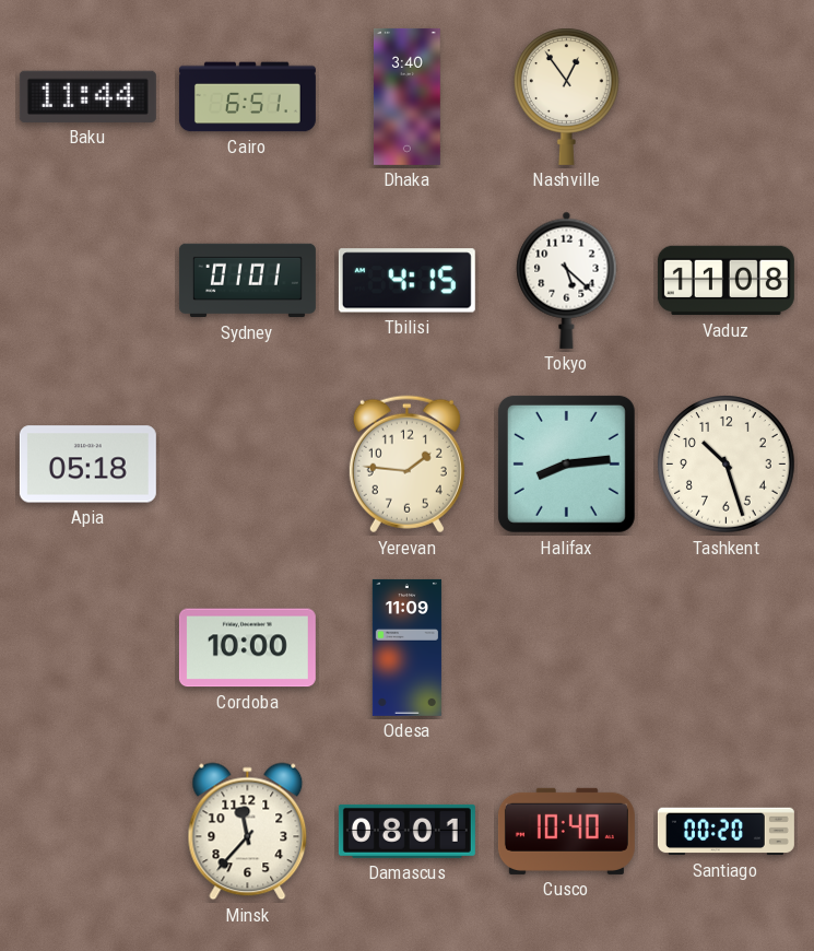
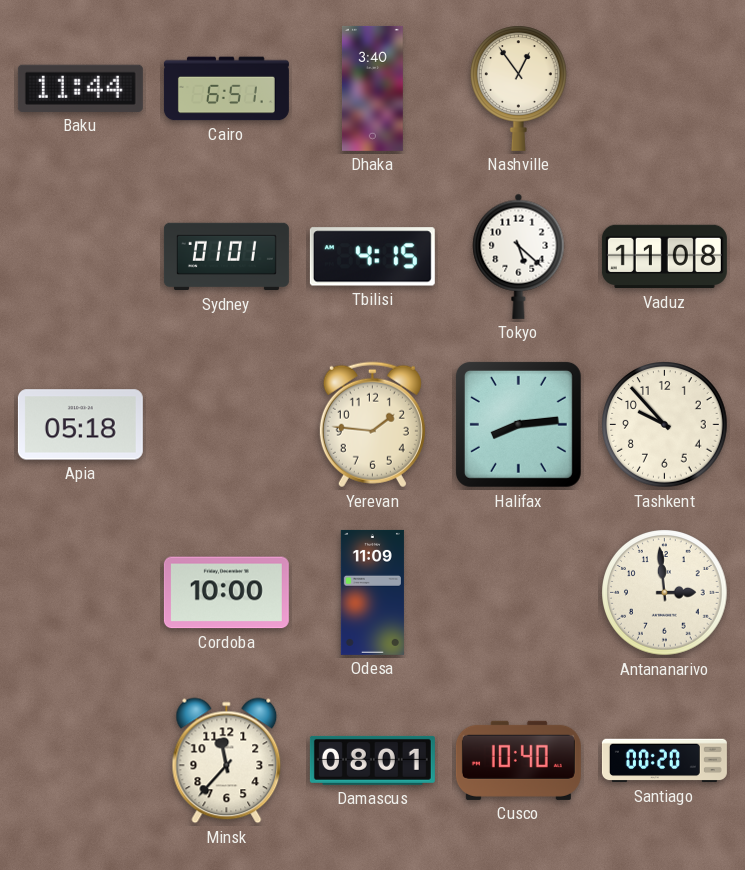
Tashkent: 10:27 -> 9:53 (665, 425)
Antananarivo: none -> 2:59 (665, 593)
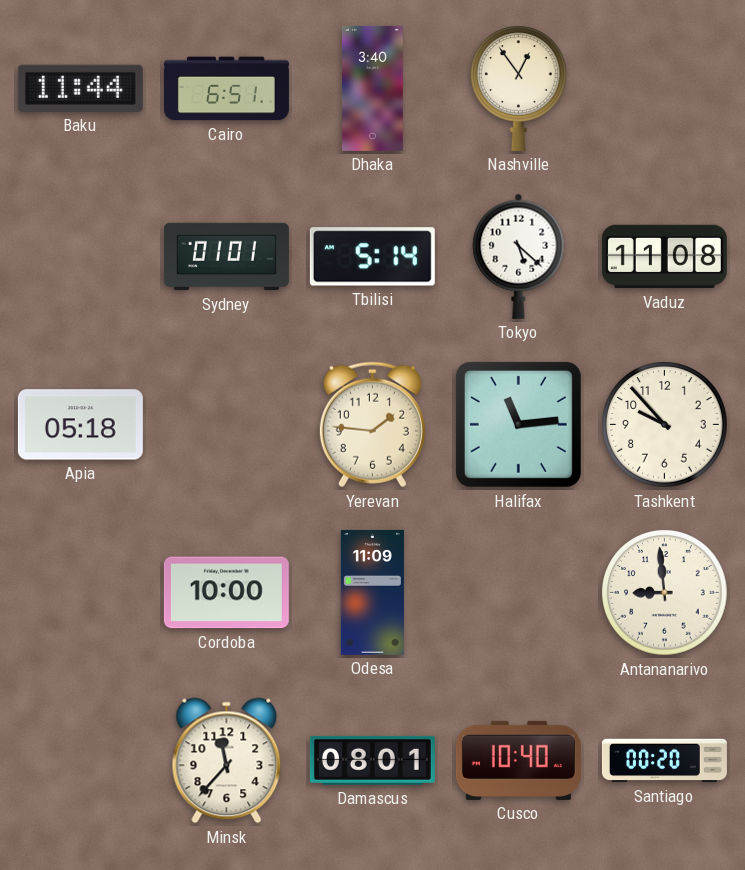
Tbilisi: 4:15 -> 5:14 (372, 257)
Halifax: 8:14 -> 11:14 (518, 424)
Antananarivo: 2:59 -> 8:59 (665, 593)
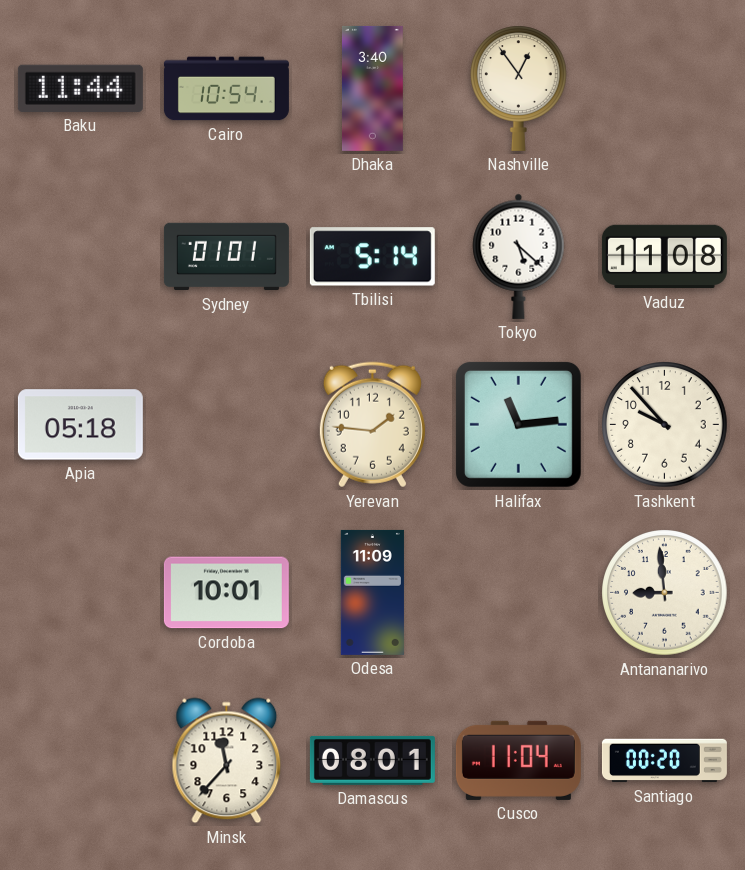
Cairo: 6:51 -> 10:54 (226, 89)
Cordoba: 10:00 -> 10:01 (226, 593)
Cusco: 10:40 -> 11:04 (518, 760)
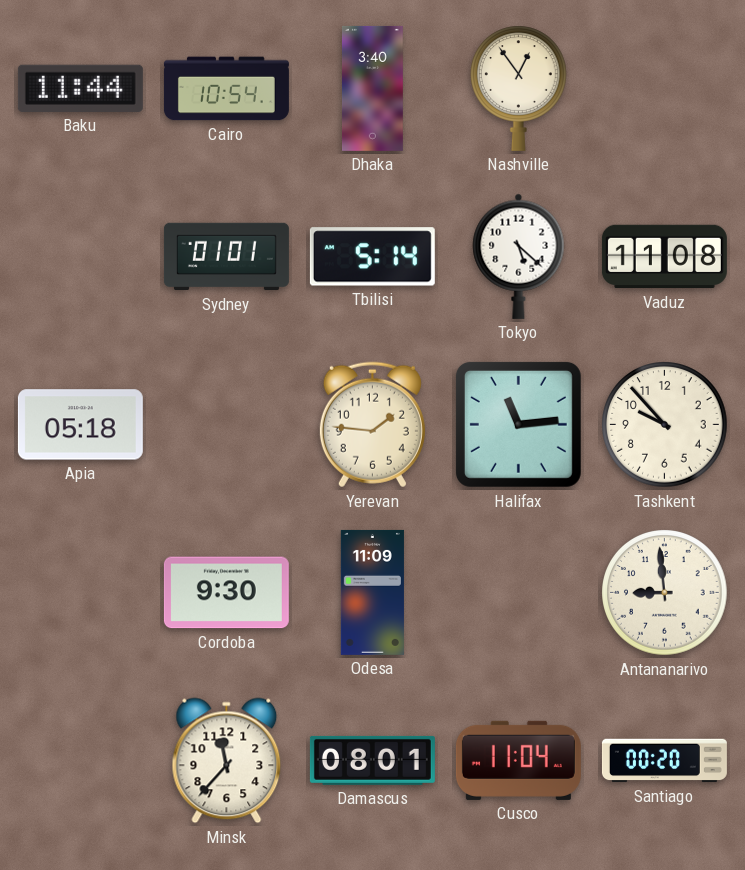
Cordoba: 10:01 -> 9:30 (226, 593)
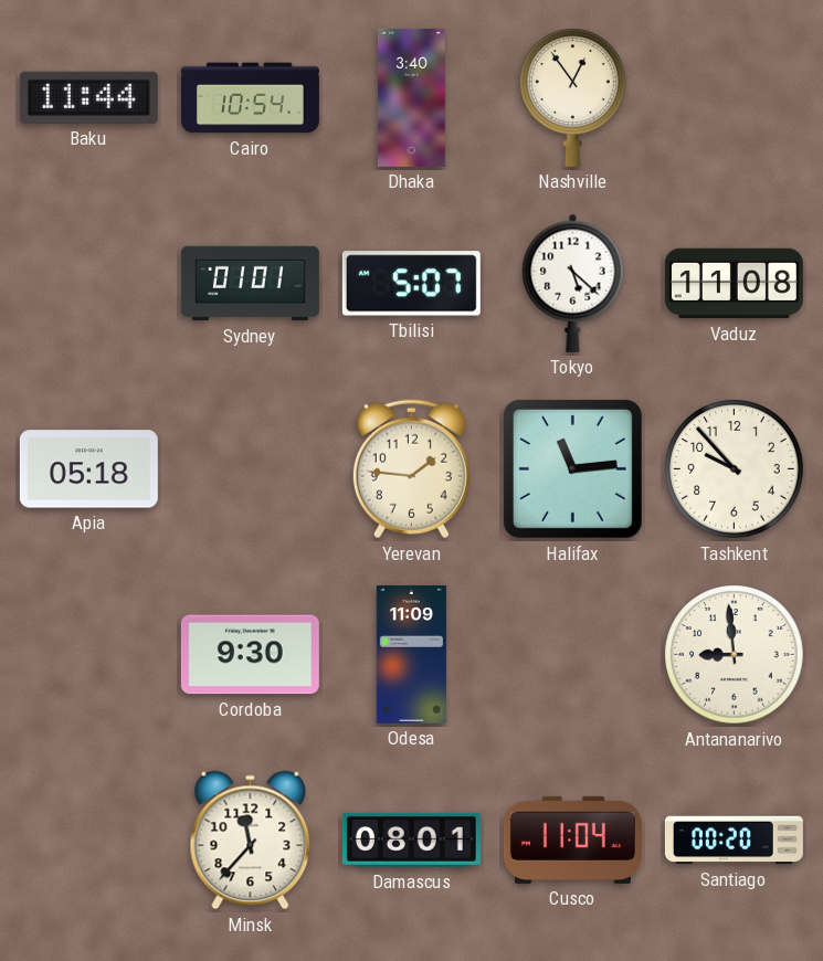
Tbilisi: 5:14 -> 5:07 (411, 284)
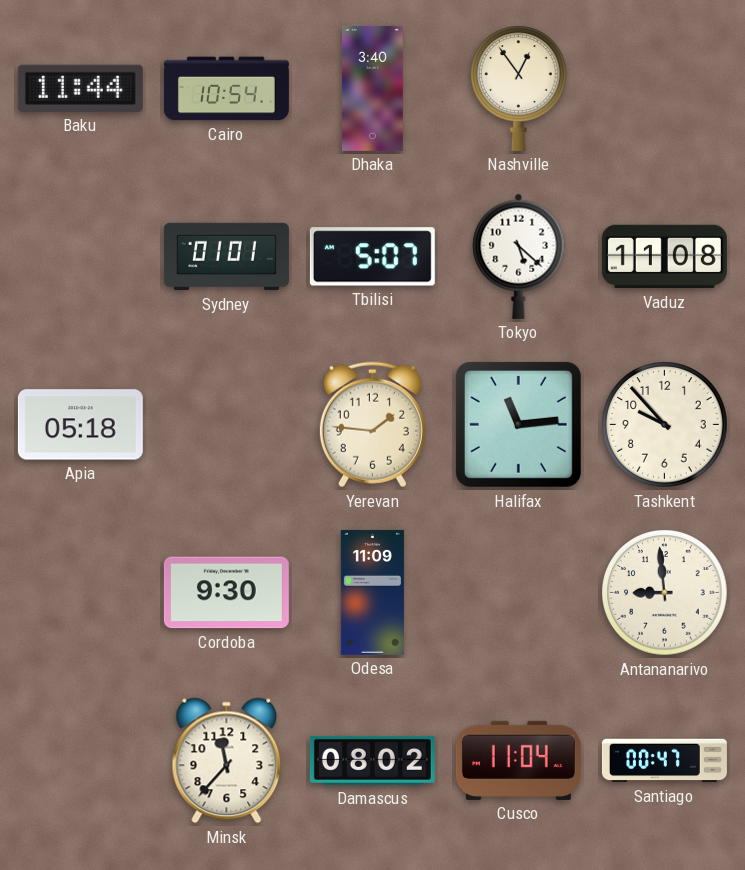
Damascus: 08:01 -> 08:02 (372, 760)
Santiago: 00:20 -> 00:47 (664, 761)
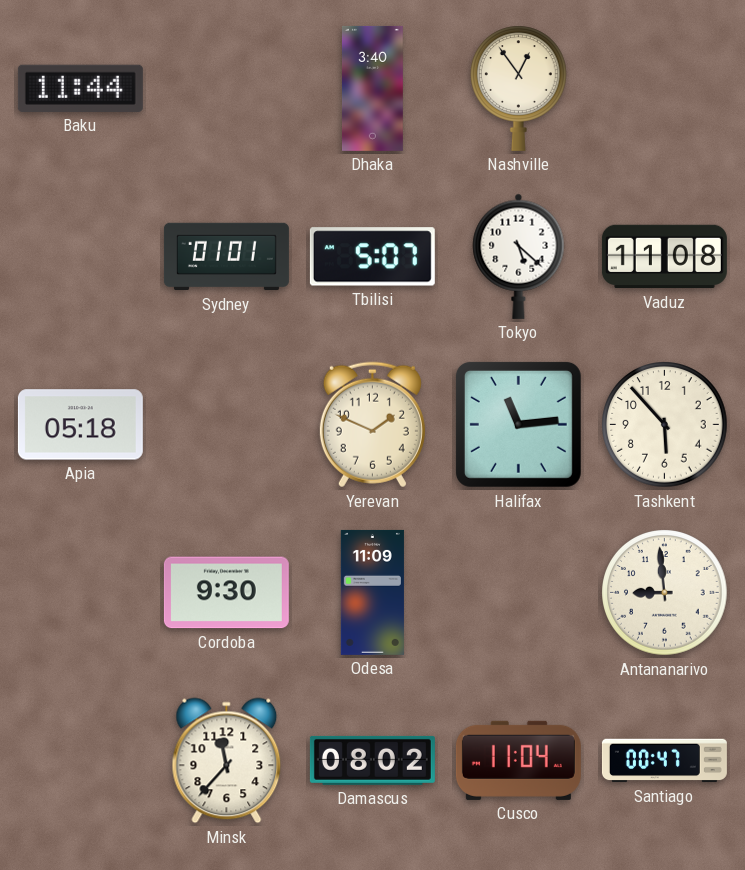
Cairo: 10:54 -> none (226, 89)
Yerevan: 1:46 -> 1:49 (372, 425)
Tashkent: 9:53 -> 5:53 (665, 425)
